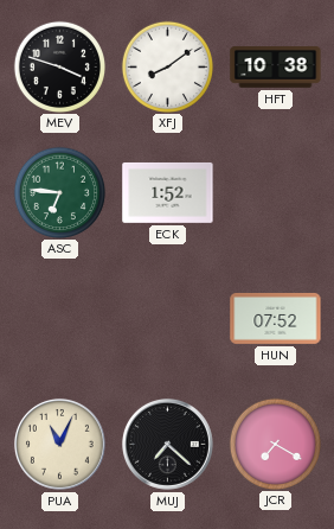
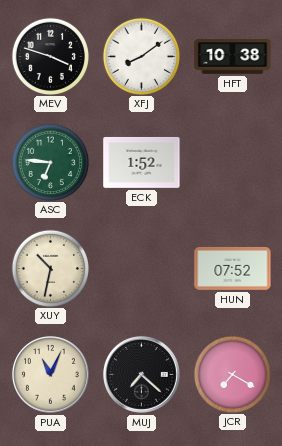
XUY: none -> 10:32 (50, 268)
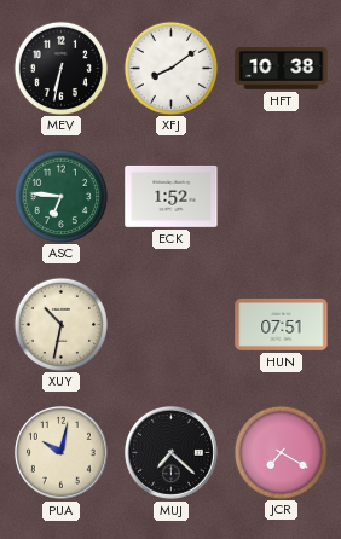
MEV: 3:48 -> 6:32 (60, 68)
HUN: 07:52 -> 07:51 (282, 325)
PUA: 11:04 -> 10:02 (60, 452)
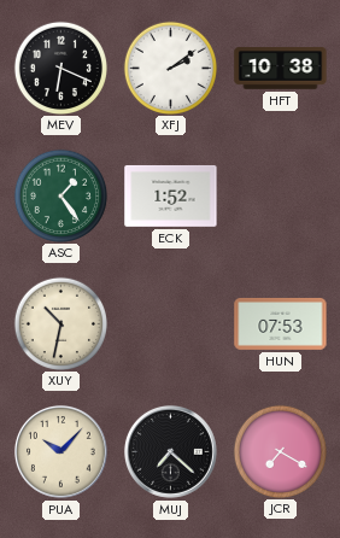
MEV: 6:32 -> 6:19 (60, 68)
XFJ: 8:09 -> 2:09 (170, 68)
ASC: 6:46 -> 1:24 (60, 195)
HUN: 07:51 -> 07:53 (281, 324)
PUA: 10:02 -> 10:07 (60, 451)
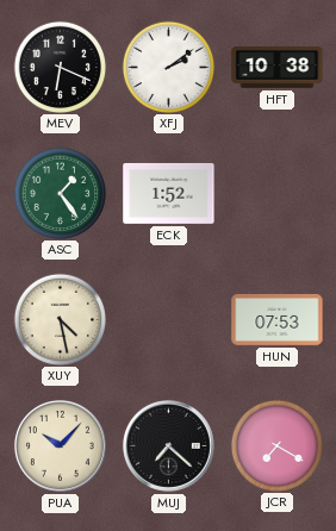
XUY: 10:32 -> 4:28 (60, 319)
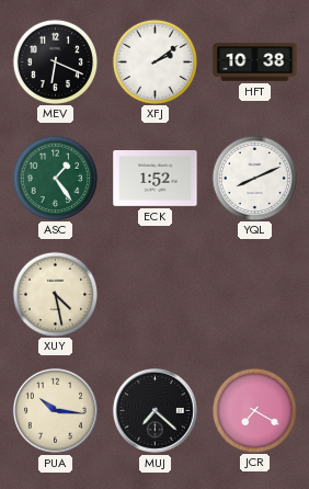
YQL: none -> 8:11 (254, 178)
HUN: 07:53 -> none (278, 320)
PUA: 10:07 -> 10:16 (55, 410)
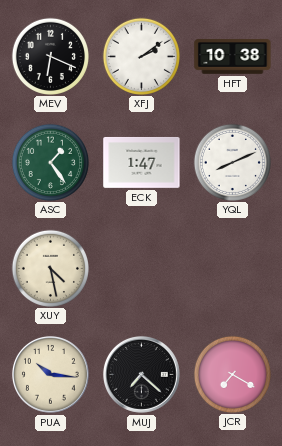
ECK: 1:52 -> 1:47 (142, 162)
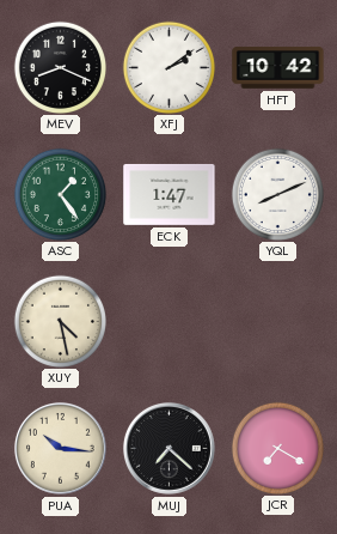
MEV: 6:19 -> 8:19 (60, 67)
HFT: 10:38 -> 10:42 (278, 68)
